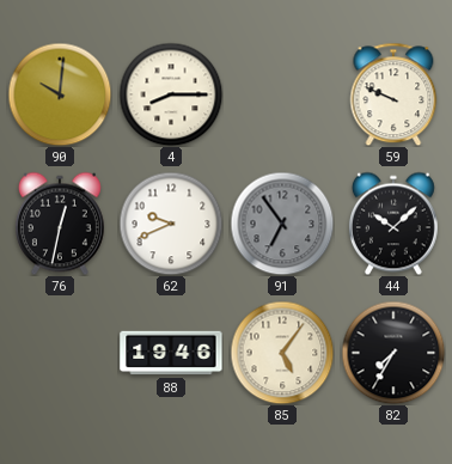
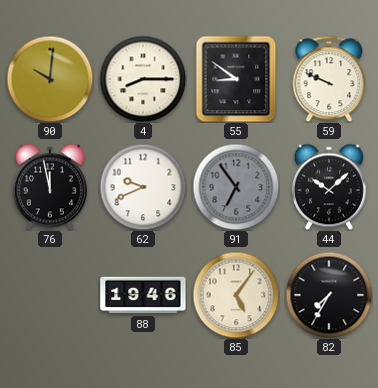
55: none -> 8:51 (236, 79)
76: 12:32 -> 11:58 (50, 187)
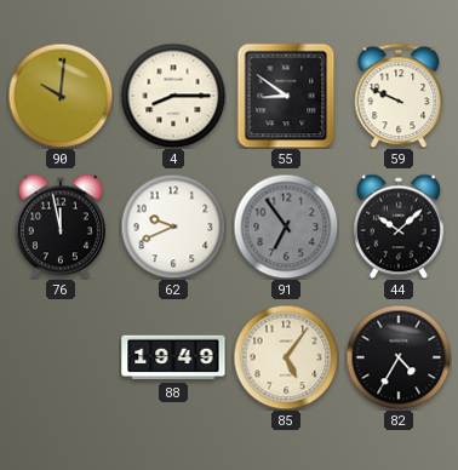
88: 19:46 -> 19:49 (173, 357)
82: 7:35 -> 4:35 (399, 357)
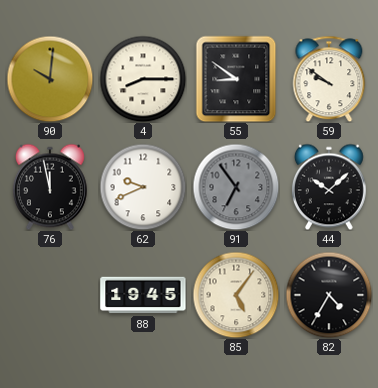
59: 9:49 -> 9:51 (329, 79)
88: 19:49 -> 19:45 (143, 295)
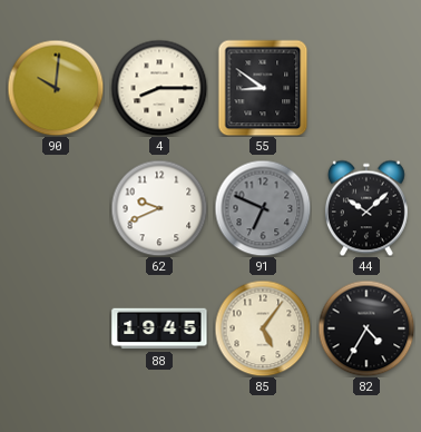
59: 9:51 -> none (329, 79)
76: 11:58 -> none (50, 187)
91: 6:54 -> 6:49 (263, 208)
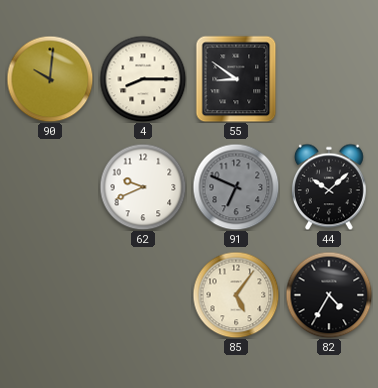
88: 19:45 -> none (159, 328)
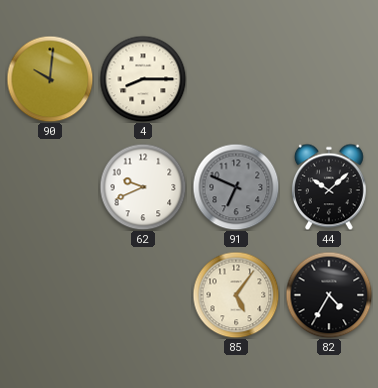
55: 8:51 -> none (236, 79)
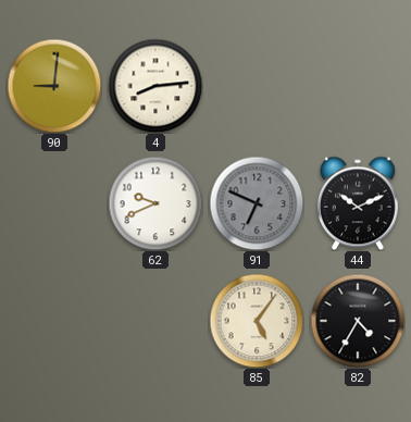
90: 10:01 -> 9:01 (54, 86)
4: 8:15 -> 8:14 (155, 86)
44: 10:08 -> 10:11 (358, 203)
